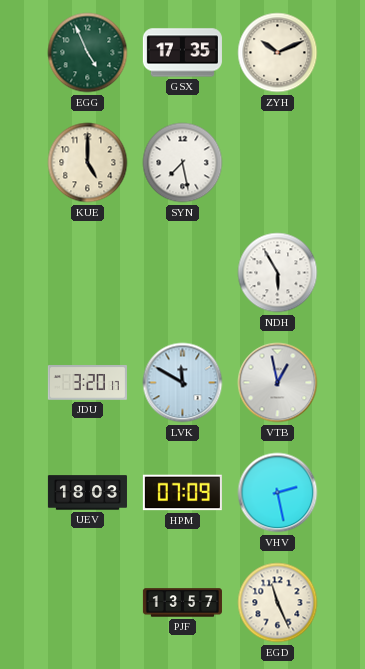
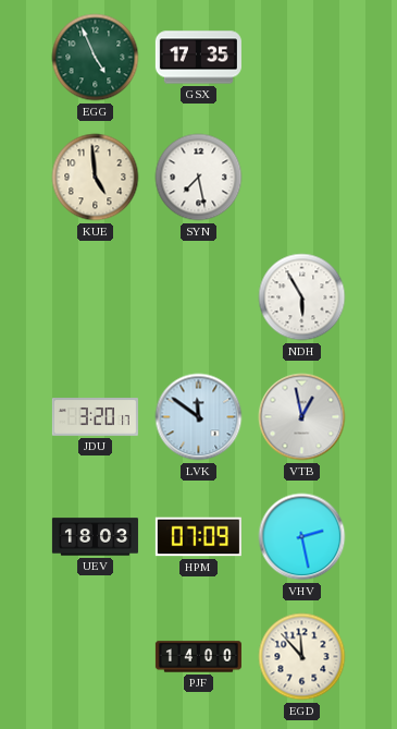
ZYH: 10:11 -> none (278, 53)
KUE: 5:00 -> 4:59 (96, 178)
LVK: 11:50 -> 11:51 (199, 417)
PJF: 13:57 -> 14:00 (198, 657)
EGD: 11:26 -> 11:53 (302, 657)
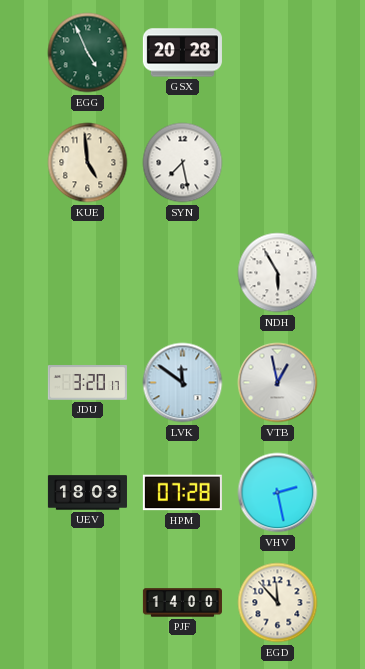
GSX: 17:35 -> 20:28 (182, 53)
HPM: 07:09 -> 07:28 (182, 493)
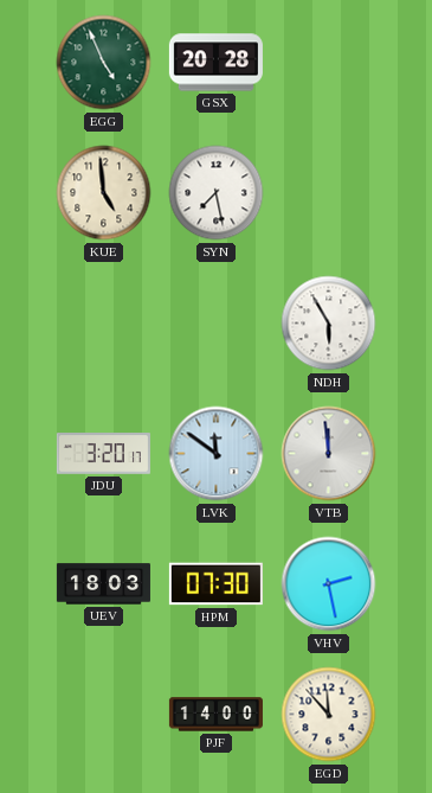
VTB: 12:58 -> 11:59 (329, 454)
HPM: 07:28 -> 07:30 (215, 584)
